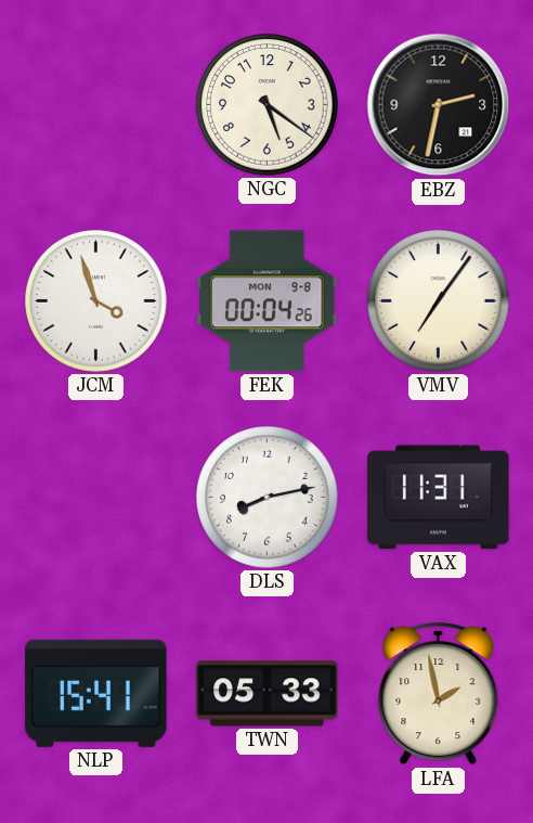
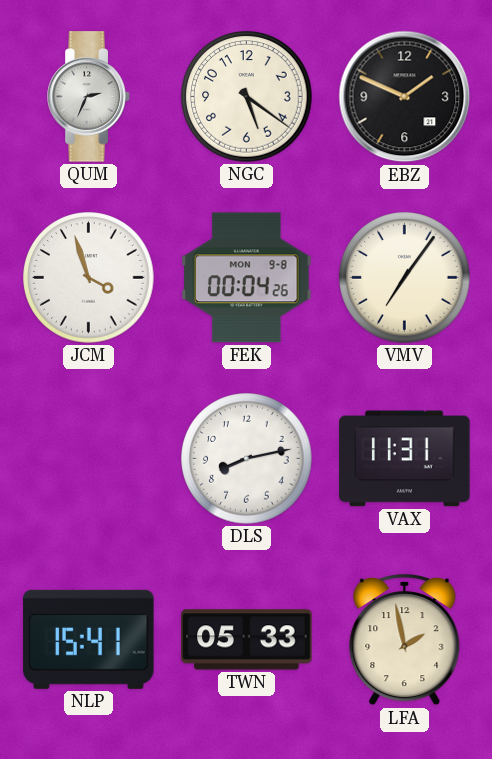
QUM: none -> 2:34 (89, 97)
EBZ: 2:32 -> 1:49 (405, 97)
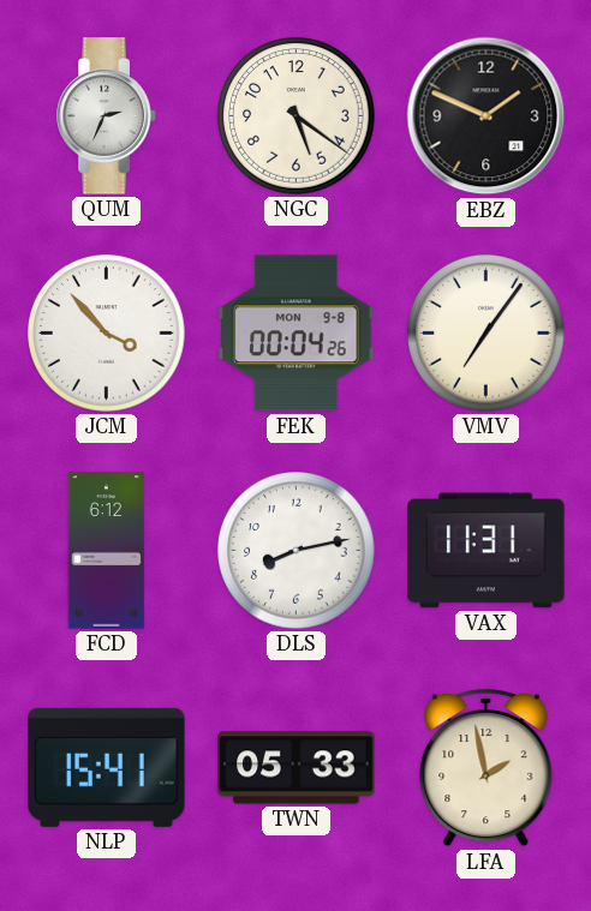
JCM: 3:57 -> 3:53 (107, 334)
FCD: none -> 6:12 (107, 551)
